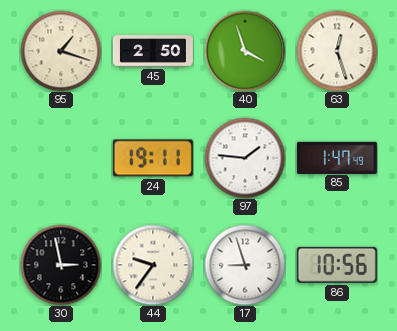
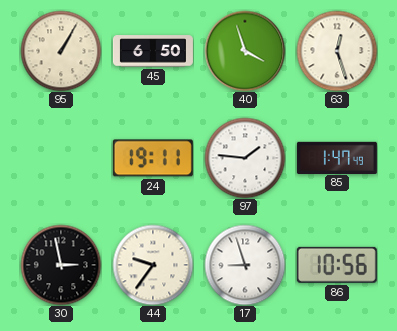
95: 1:18 -> 1:05 (61, 51)
45: 2:50 -> 6:50 (153, 51)
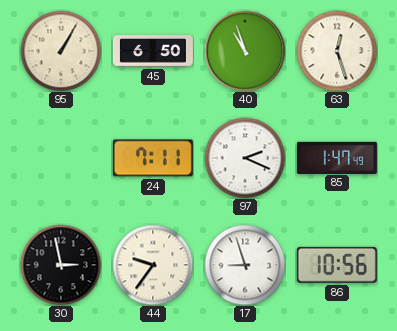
40: 3:57 -> 10:57 (245, 51)
24: 19:11 -> 7:11 (153, 158)
97: 1:46 -> 2:19 (245, 158)
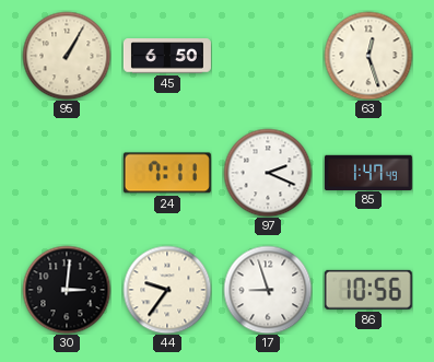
40: 10:57 -> none (245, 51)
30: 2:58 -> 3:01 (67, 290)
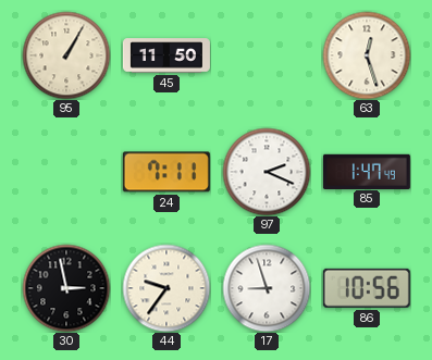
45: 6:50 -> 11:50 (166, 55)
30: 3:01 -> 2:58 (66, 288)
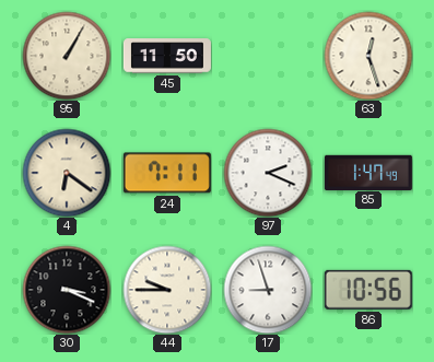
4: none -> 6:21 (67, 173)
30: 2:58 -> 3:19 (67, 290)
44: 9:36 -> 9:45 (167, 290)
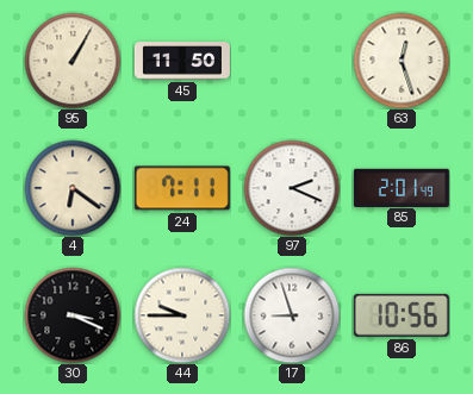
85: 1:47 -> 2:01 (402, 187)
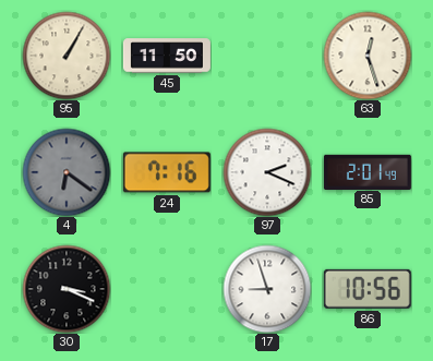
4 dial: cream -> grey (67, 172)
24: 7:11 -> 7:16 (167, 172)
44: 9:45 -> none (182, 315)
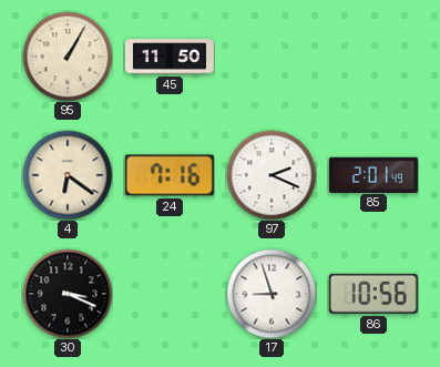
63: 12:27 -> none (368, 56)
4 dial: grey -> cream (68, 175)
